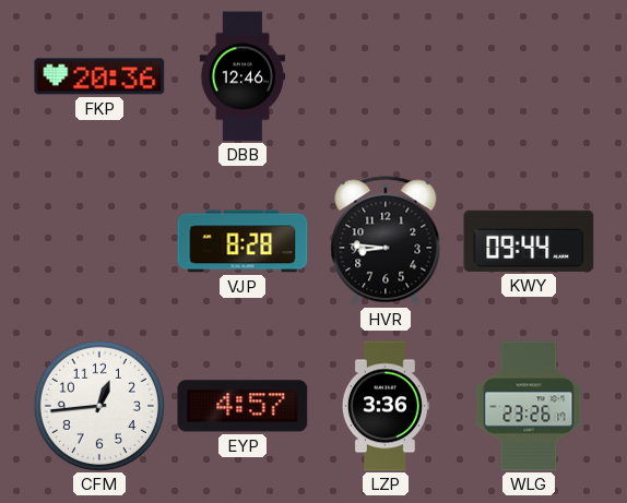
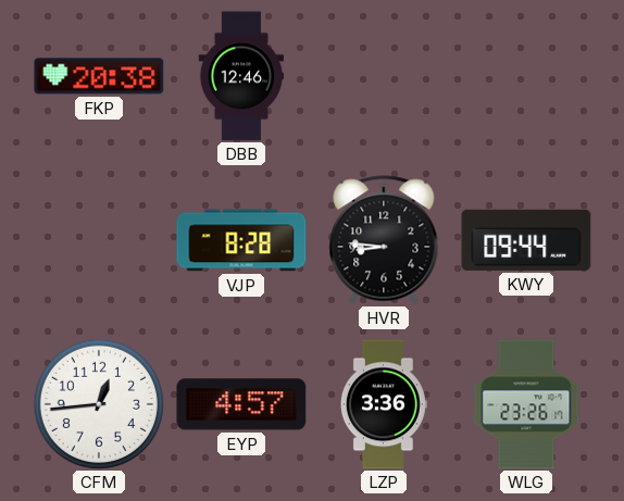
FKP: 20:36 -> 20:38 (99, 76)
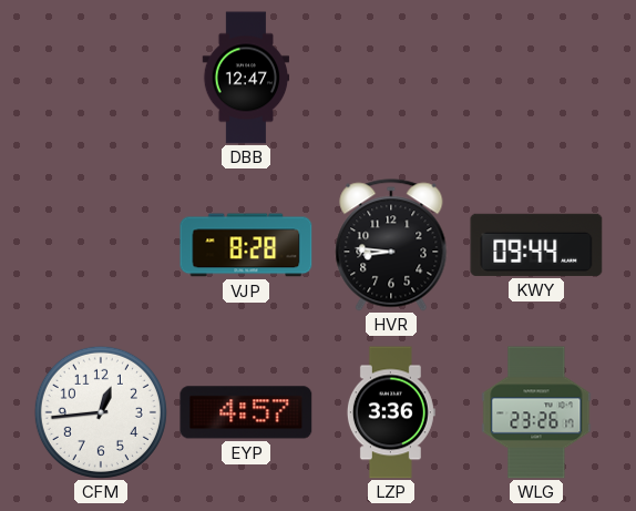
FKP: 20:38 -> none (99, 76)
DBB: 12:46 -> 12:47 (246, 78)
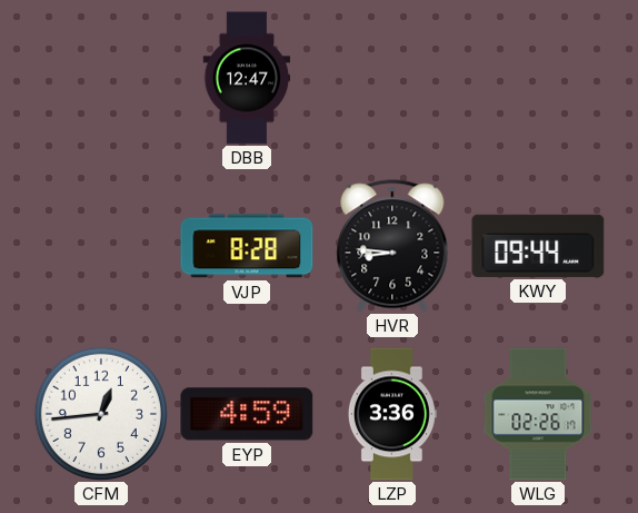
EYP: 4:57 -> 4:59 (247, 414)
WLG: 23:26 -> 02:26 (538, 414)
